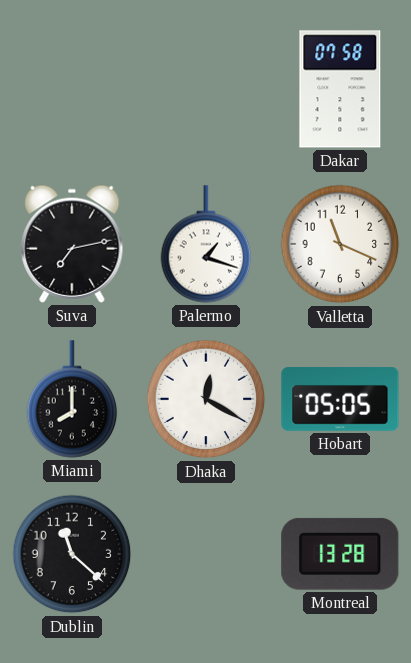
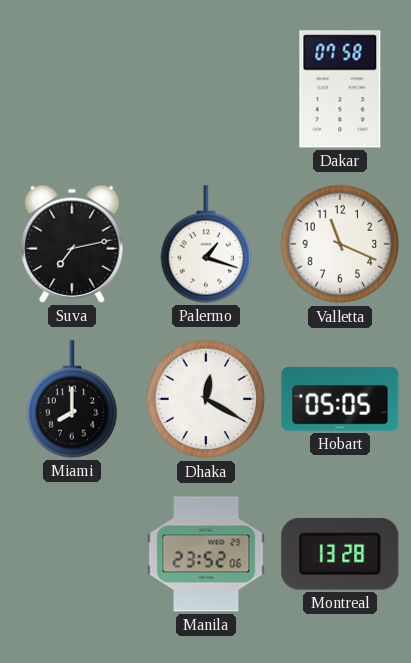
Dublin: 11:22 -> none (72, 554)
Manila: none -> 23:52 (206, 554)
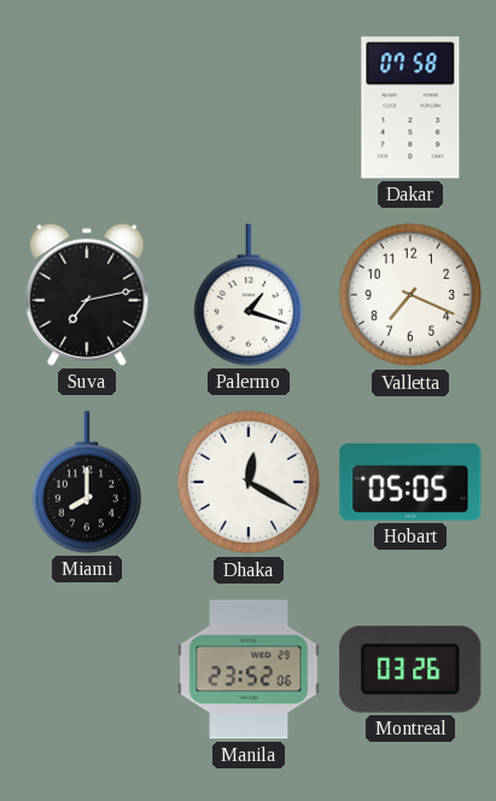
Valletta: 11:19 -> 7:19 (410, 295)
Montreal: 13:28 -> 03:26 (410, 669)
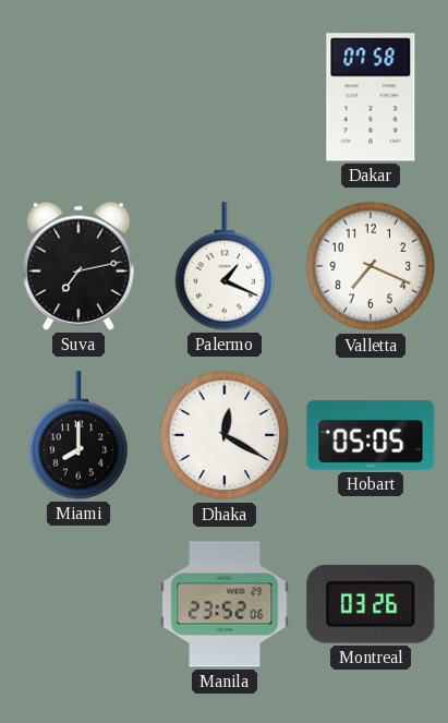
Palermo: 1:18 -> 1:19 (225, 266)
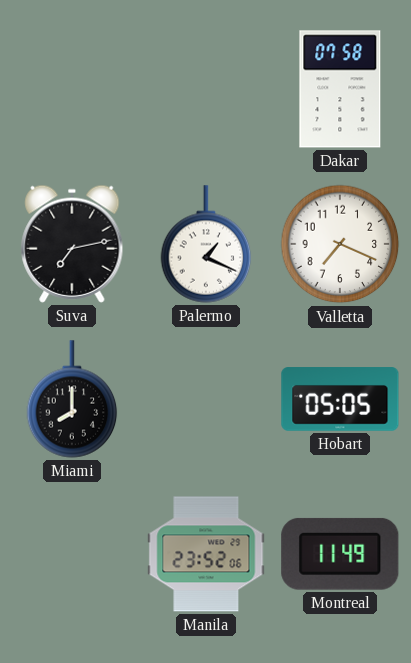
Dhaka: 12:20 -> none (225, 435)
Montreal: 03:26 -> 11:49 (340, 554)
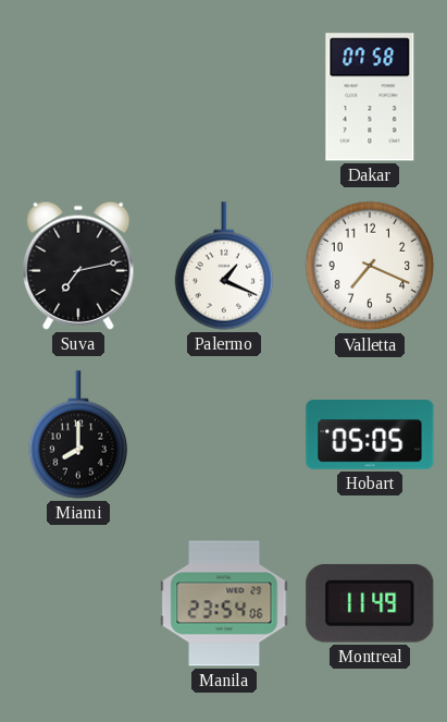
Manila: 23:52 -> 23:54 (224, 603)
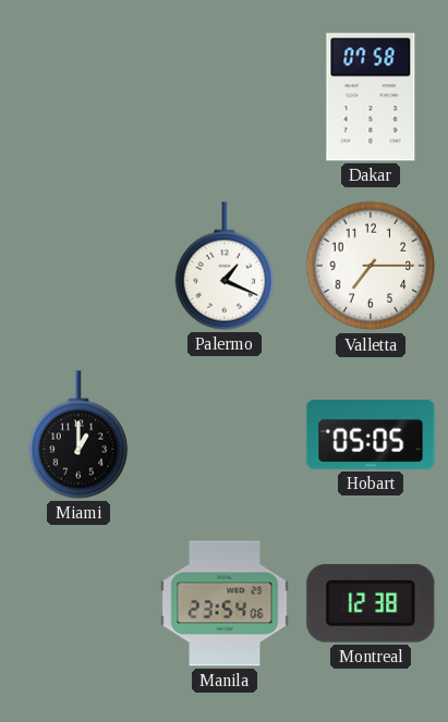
Suva: 7:13 -> none (78, 266)
Valletta: 7:19 -> 7:15 (371, 266)
Miami: 8:00 -> 1:00 (78, 435)
Montreal: 11:49 -> 12:38 (371, 603)
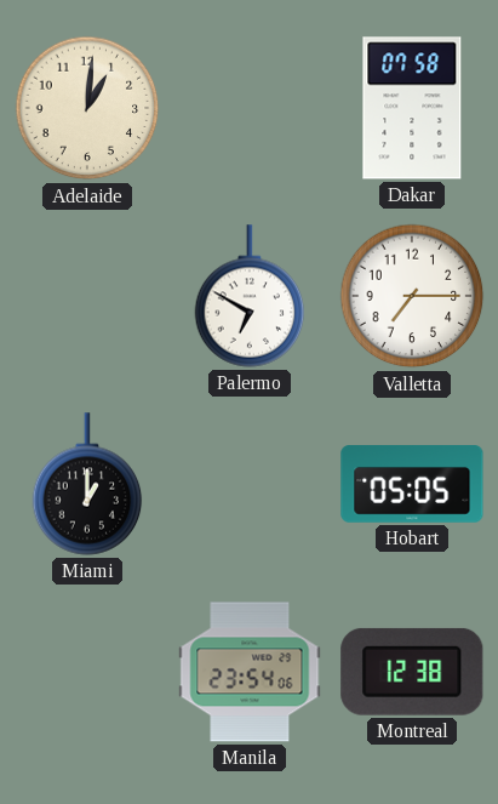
Adelaide: none -> 1:01 (87, 108)
Palermo: 1:19 -> 6:50 (250, 296)
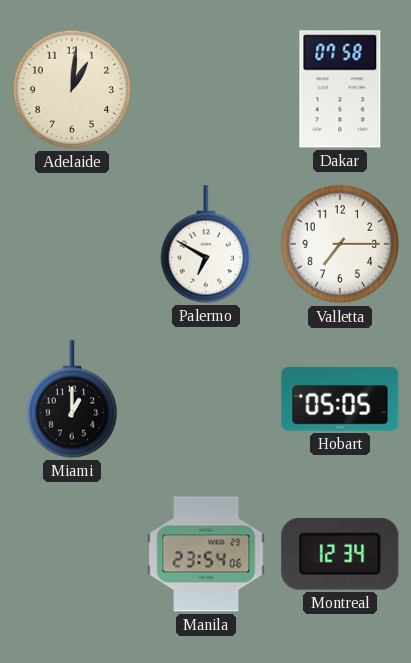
Montreal: 12:38 -> 12:34 (340, 554)
